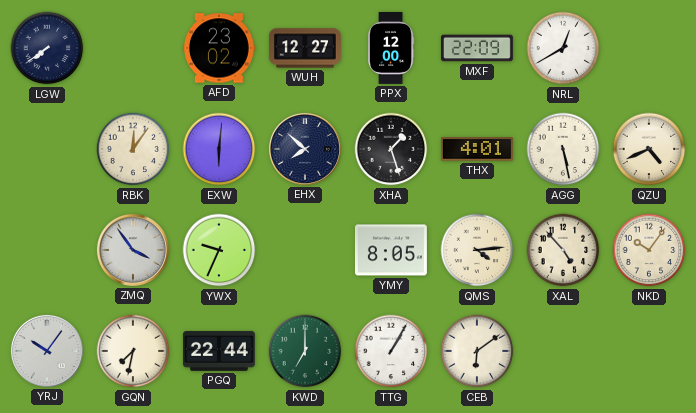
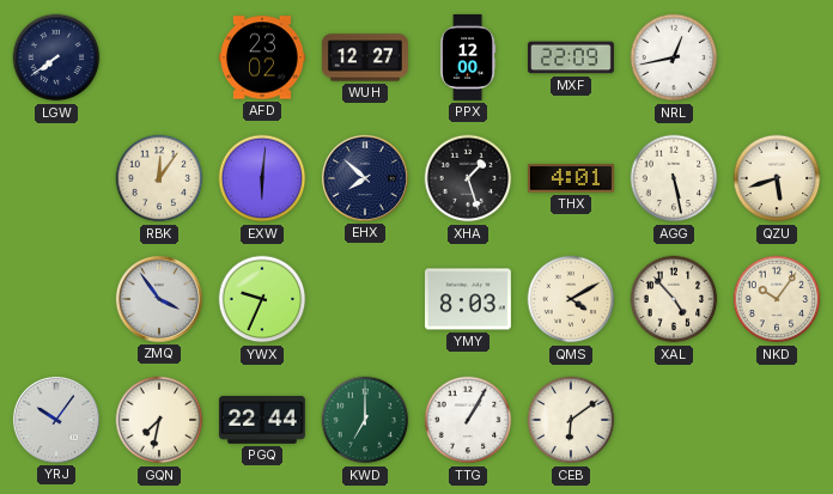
NRL: 12:40 -> 12:43 (674, 57)
QZU: 4:41 -> 5:42 (777, 178)
YMY: 8:05 -> 8:03 (468, 299)
QMS: 4:14 -> 4:10 (571, 299)
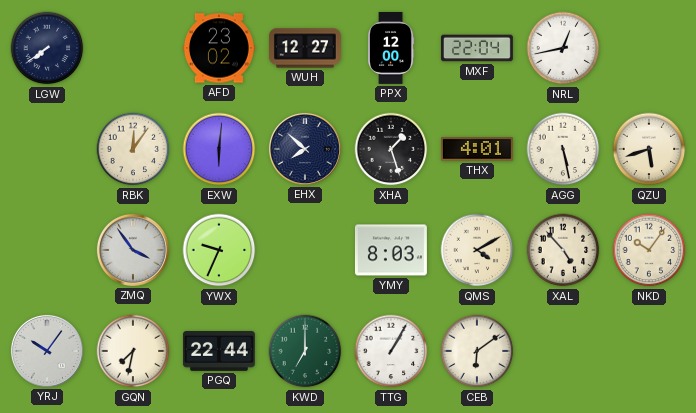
MXF: 22:09 -> 22:04 (477, 48)
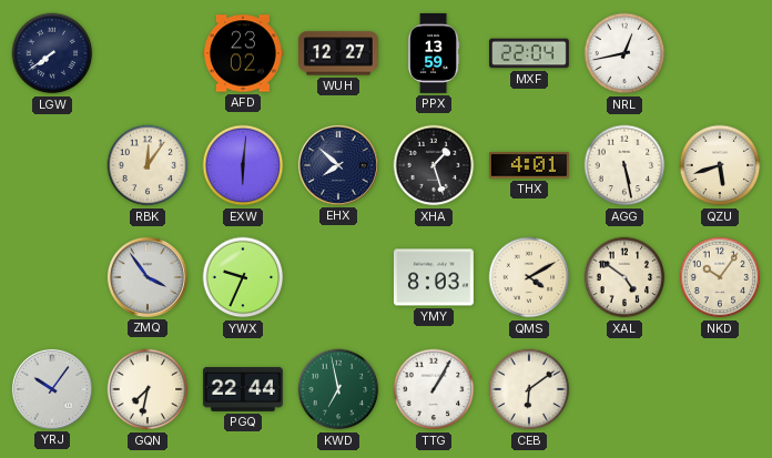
PPX: 12:00 -> 13:59 (434, 53)
XAL: 4:53 -> 4:51 (624, 277)
KWD: 7:00 -> 6:58 (338, 389)
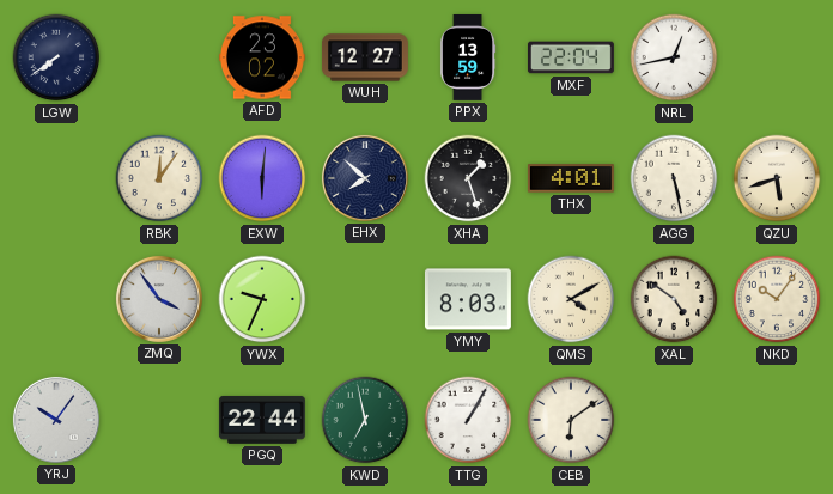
GQN: 7:32 -> none (148, 389)
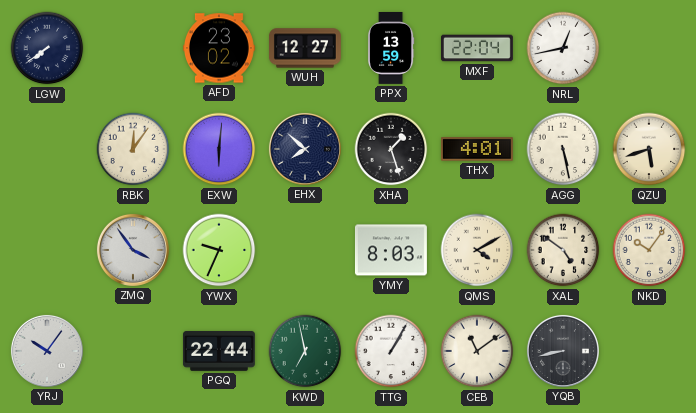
CEB: 6:09 -> 11:09 (477, 351)
YQB: none -> 8:43 (563, 351)
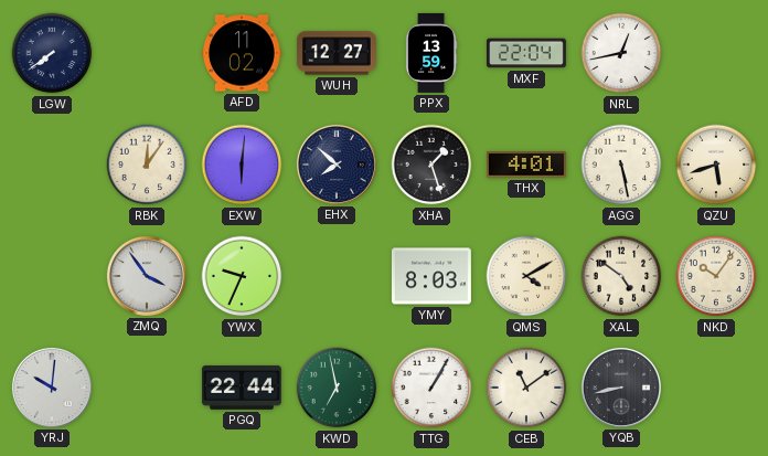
AFD: 23:02 -> 11:02 (242, 53)
YRJ: 10:06 -> 10:01 (52, 388)
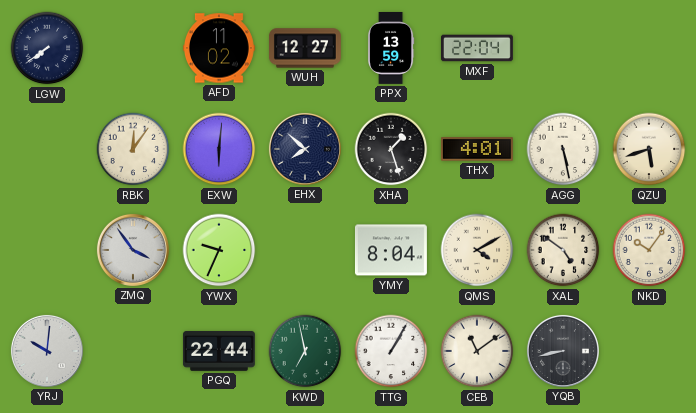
NRL: 12:43 -> none (621, 53)
YMY: 8:03 -> 8:04 (391, 250)
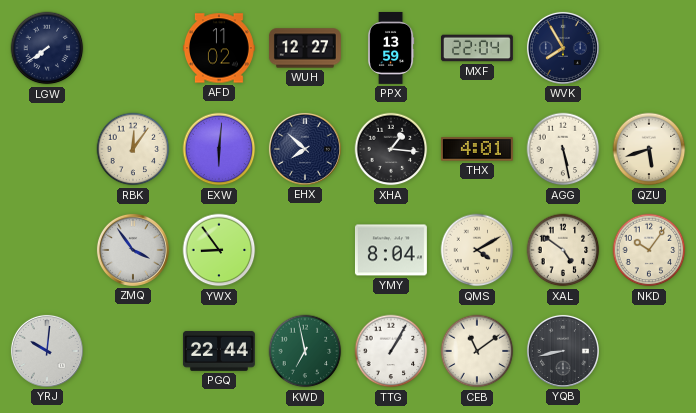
WVK: none -> 7:55 (563, 48)
XHA: 1:27 -> 1:16 (391, 149)
YWX: 9:34 -> 8:54 (219, 250)
